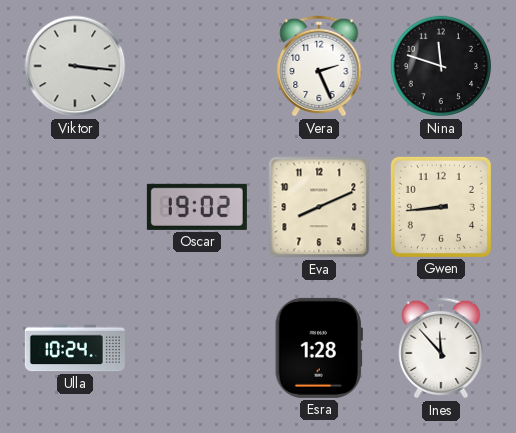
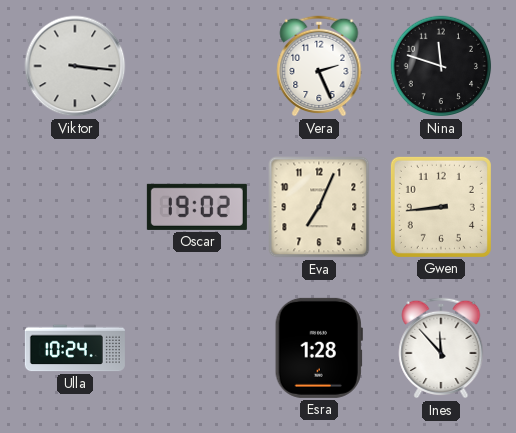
Eva: 8:11 -> 7:04 (319, 207)
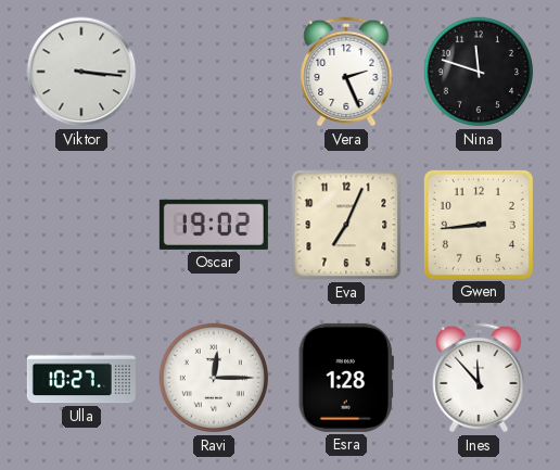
Ulla: 10:24 -> 10:27 (81, 378)
Ravi: none -> 12:15 (214, 378)
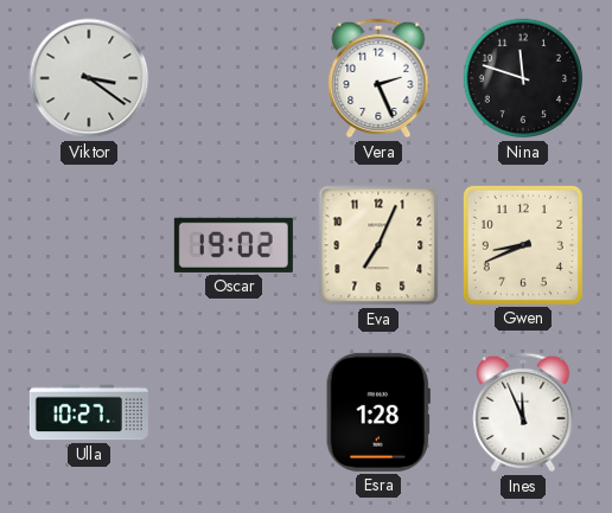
Viktor: 3:16 -> 3:21 (89, 78)
Gwen: 8:44 -> 8:41 (523, 245)
Ravi: 12:15 -> none (214, 378)
Ines: 11:53 -> 11:56 (523, 412)
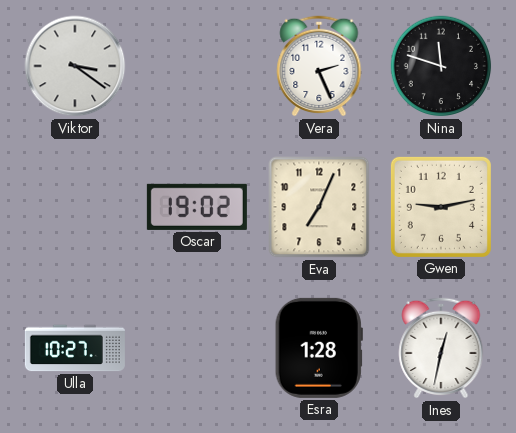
Gwen: 8:41 -> 9:13 (441, 207)
Ines: 11:56 -> 12:32 (441, 348)
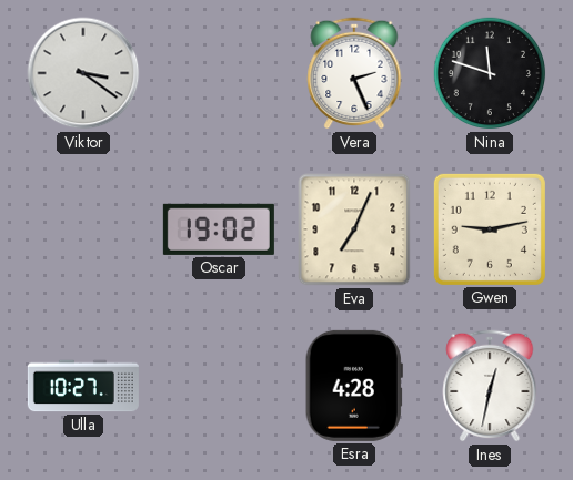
Esra: 1:28 -> 4:28 (354, 386)
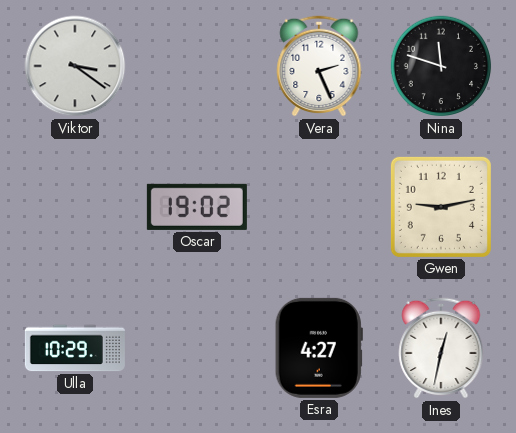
Eva: 7:04 -> none (354, 229)
Ulla: 10:27 -> 10:29 (75, 348)
Esra: 4:28 -> 4:27 (319, 348)
